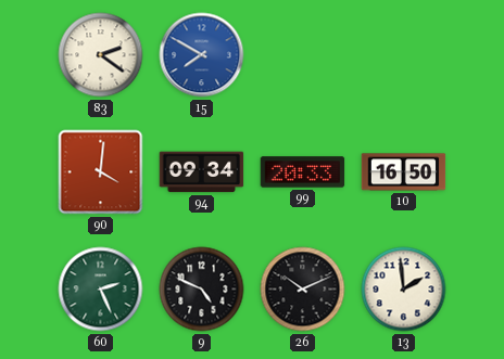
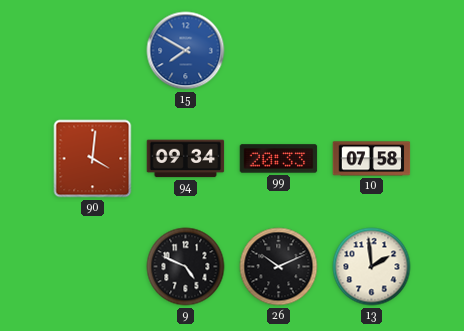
83: 2:21 -> none (101, 55)
10: 16:50 -> 07:58 (372, 159)
60: 2:26 -> none (101, 290)
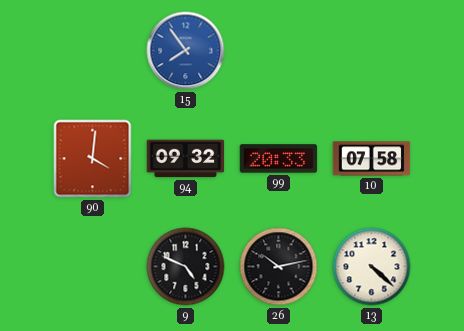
15: 7:50 -> 7:54 (186, 51)
94: 09:34 -> 09:32 (186, 159)
26: 10:11 -> 10:13 (279, 267)
13: 1:59 -> 4:22 (372, 267)
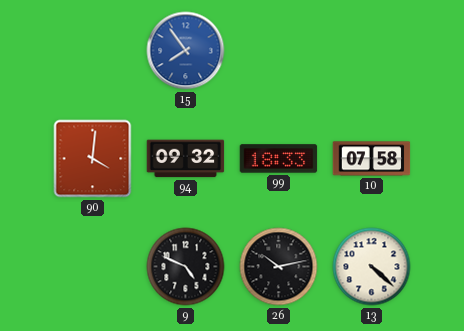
99: 20:33 -> 18:33 (279, 159)
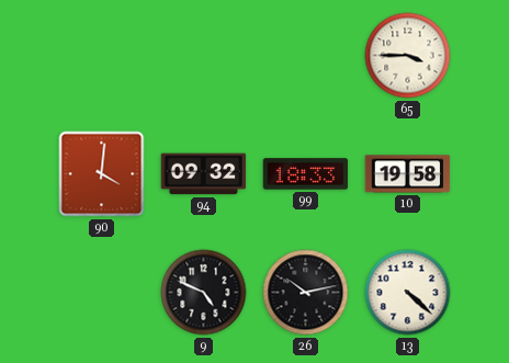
15: 7:54 -> none (186, 51)
65: none -> 3:45 (408, 56)
10: 07:58 -> 19:58 (408, 174)
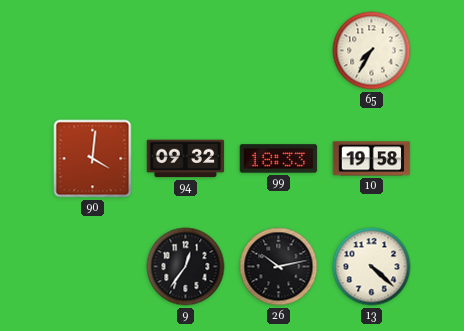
65: 3:45 -> 7:35 (372, 51)
9: 4:49 -> 12:36 (186, 267)
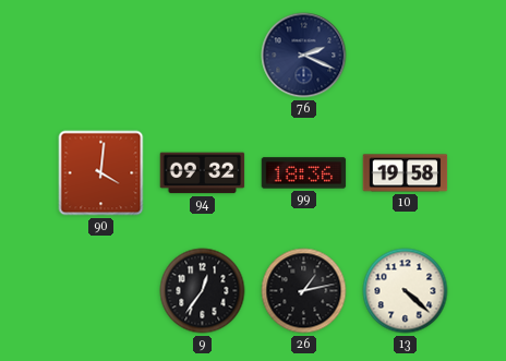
76: none -> 2:19 (304, 56)
65: 7:35 -> none (372, 51)
99: 18:33 -> 18:36 (304, 173)
26: 10:13 -> 1:13 (304, 291)
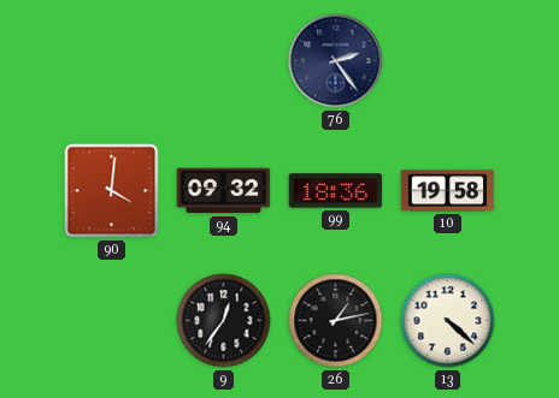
76: 2:19 -> 2:24 (336, 61)
